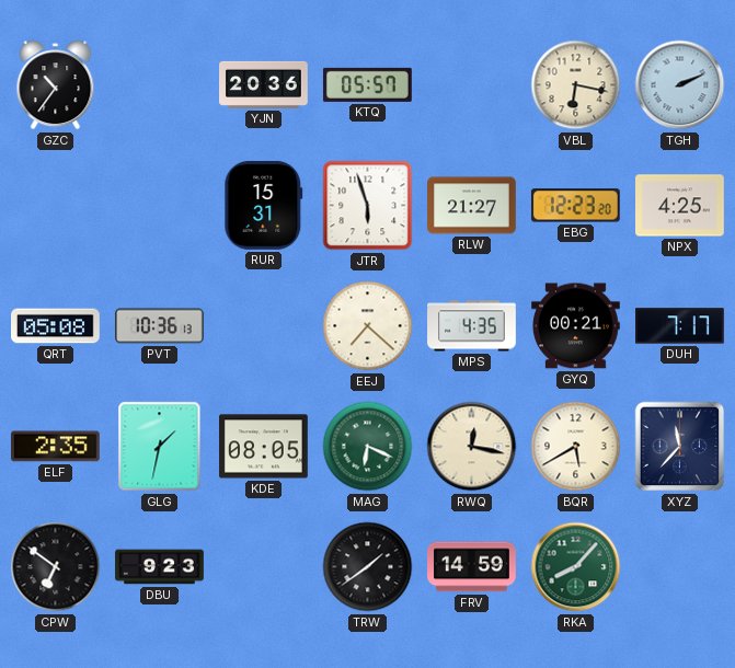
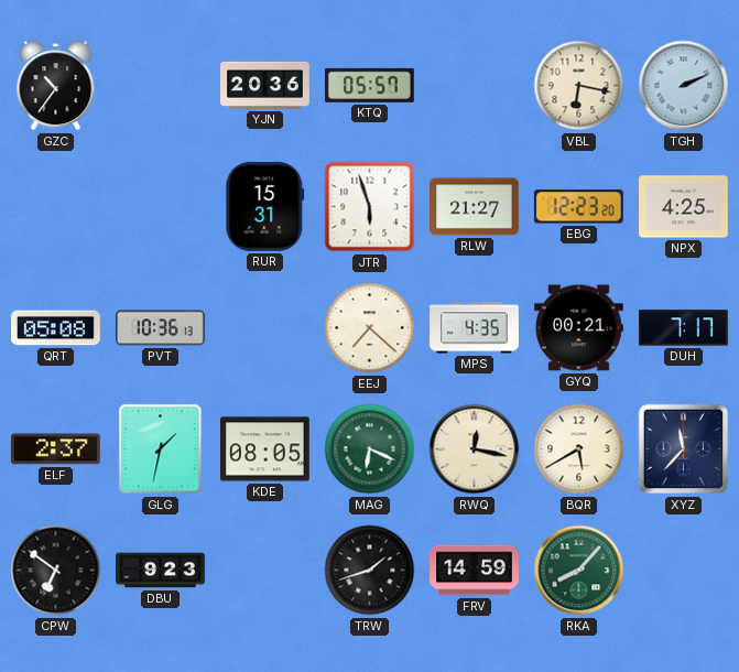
ELF: 2:35 -> 2:37 (55, 449)
TRW: 1:39 -> 1:42 (370, 571)
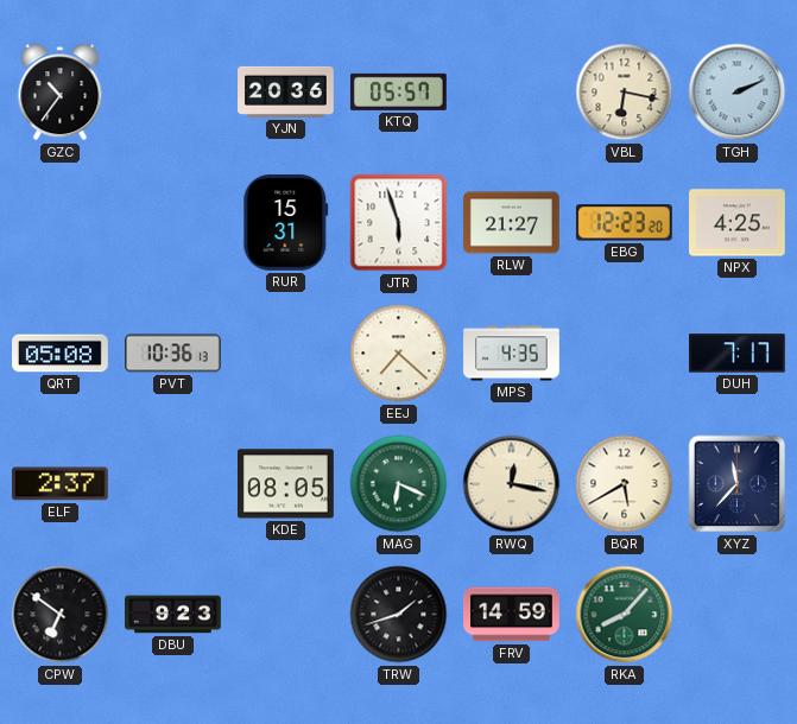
GYQ: 00:21 -> none (579, 328)
GLG: 1:32 -> none (161, 449)
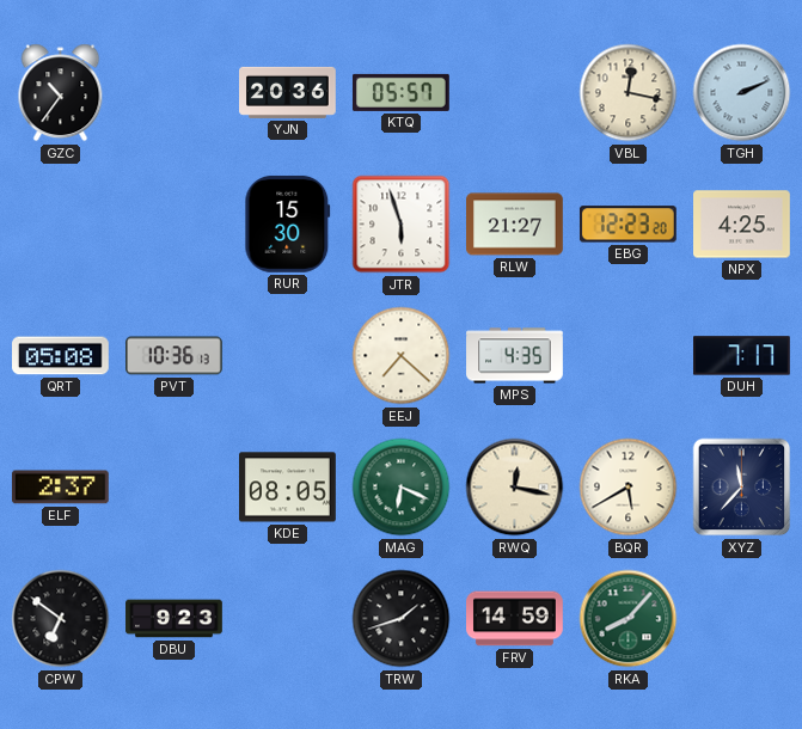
VBL: 6:17 -> 12:17 (629, 93)
RUR: 15:31 -> 15:30 (288, 223)
